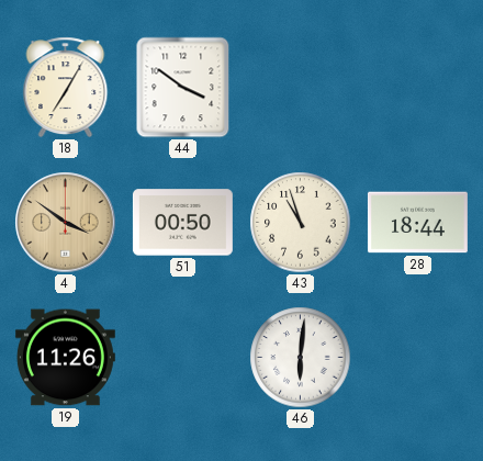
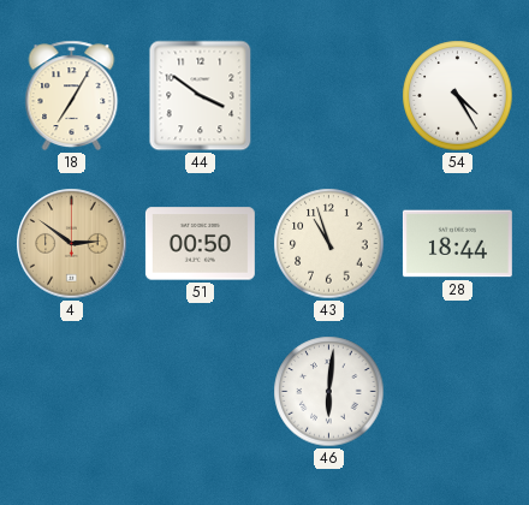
54: none -> 4:25 (458, 96)
4: 3:51 -> 2:51 (72, 244)
19: 11:26 -> none (65, 358)
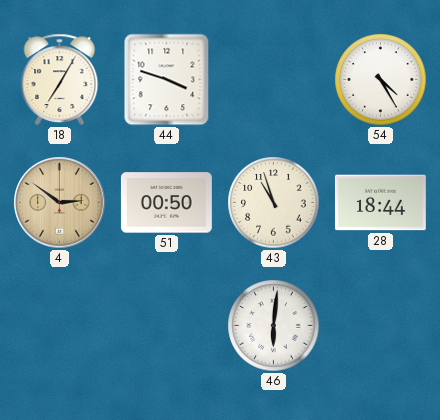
44: 3:51 -> 3:48 (167, 80)
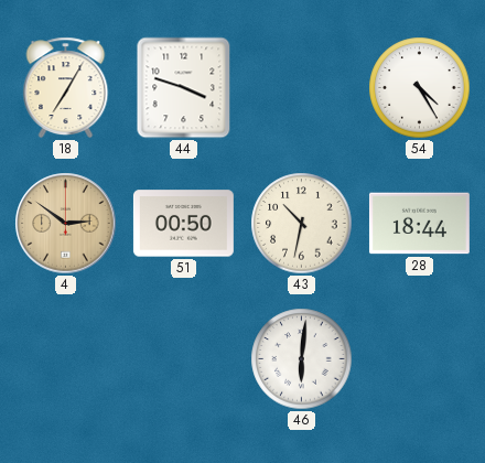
43: 10:57 -> 10:32 (302, 224)
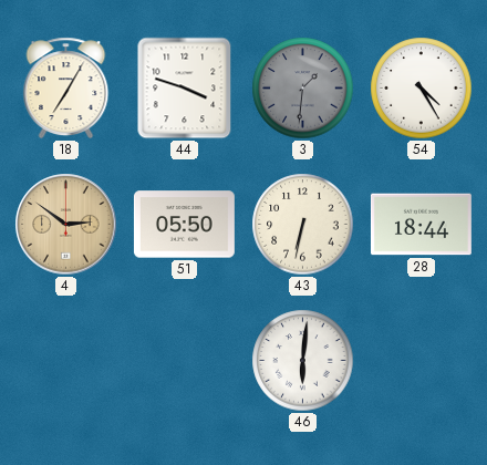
3: none -> 1:31 (303, 89)
51: 00:50 -> 05:50 (184, 225)
43: 10:32 -> 6:32 (303, 225)
